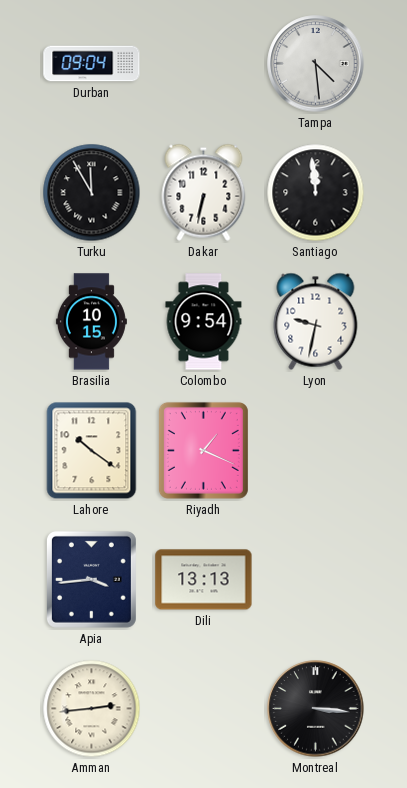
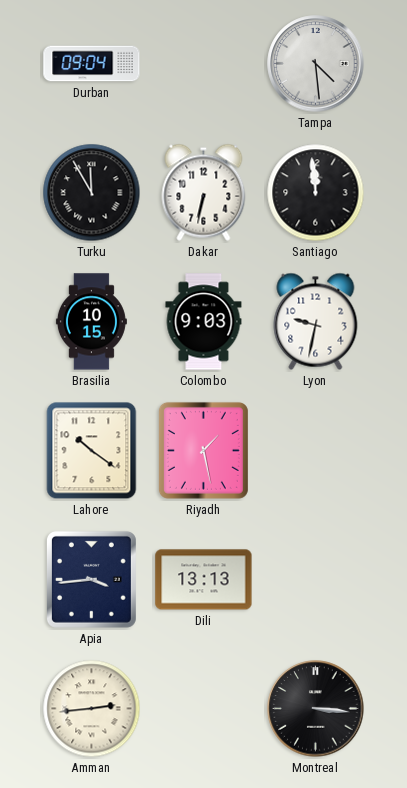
Colombo: 9:54 -> 9:03 (204, 322)
Riyadh: 1:19 -> 1:28 (203, 450)
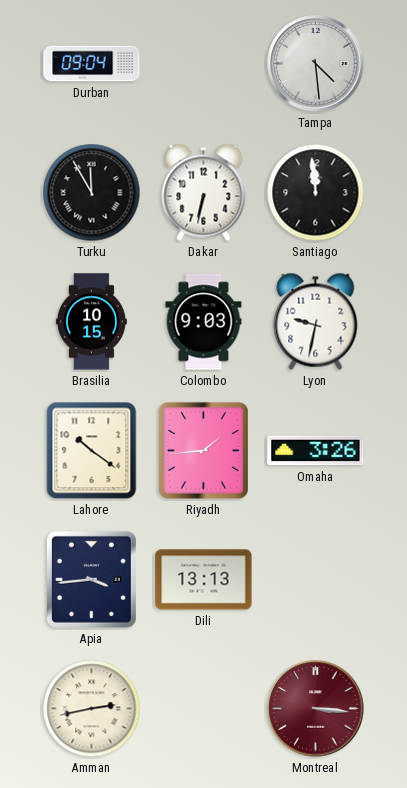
Riyadh: 1:28 -> 1:44 (203, 450)
Omaha: none -> 3:26 (316, 451)
Amman: 2:44 -> 2:43 (92, 709)
Montreal dial: black -> burgundy (316, 709)
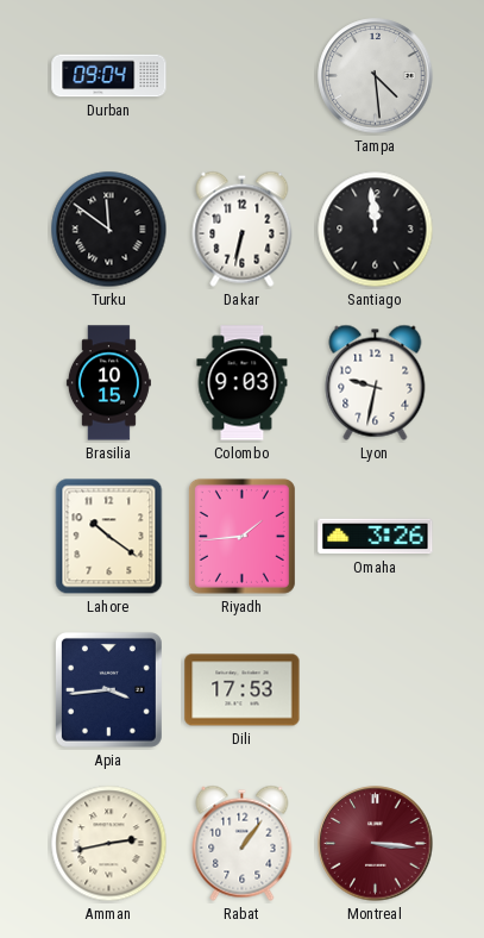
Turku: 11:55 -> 11:51 (109, 230)
Dili: 13:13 -> 17:53 (243, 690)
Rabat: none -> 1:06 (243, 843)
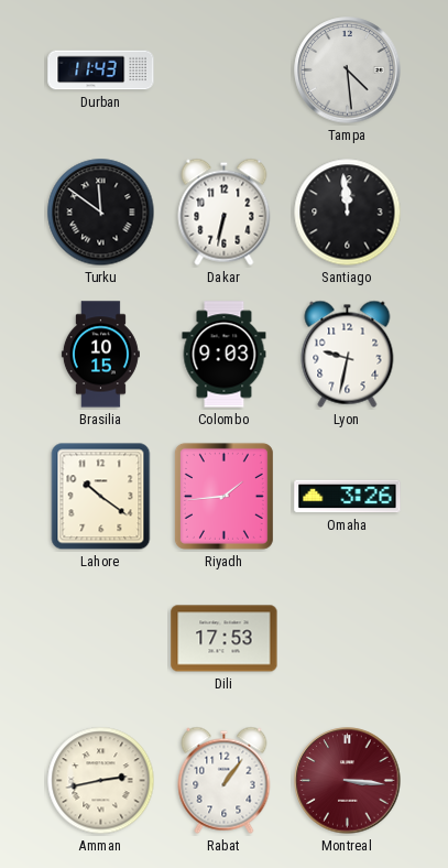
Durban: 09:04 -> 11:43 (101, 70)
Apia: 3:44 -> none (108, 689)
